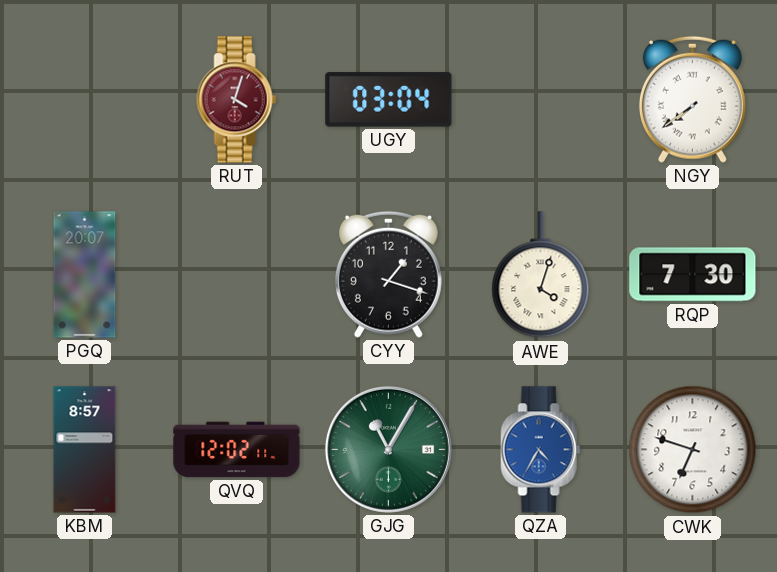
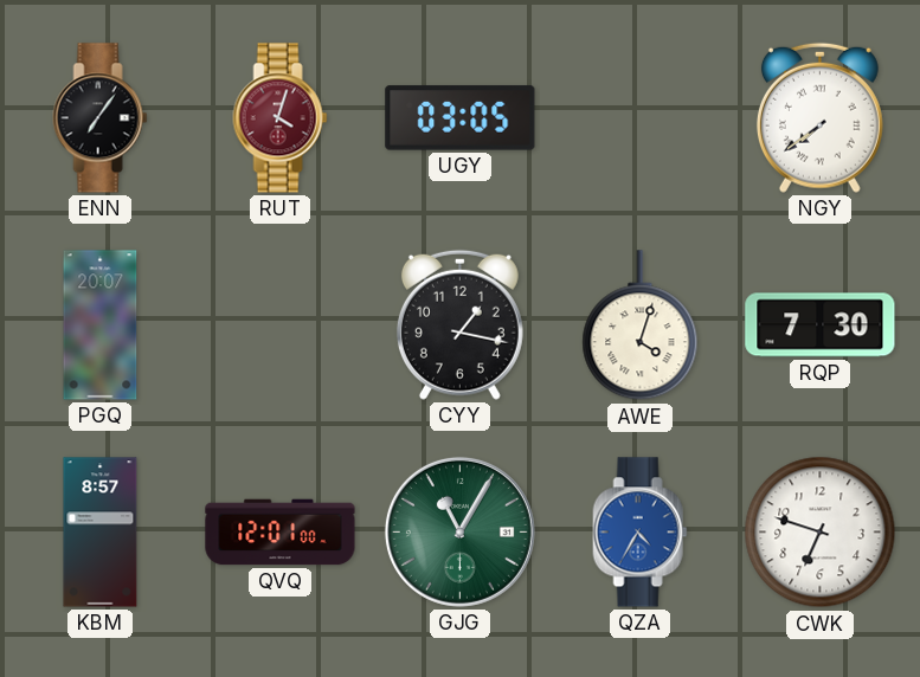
ENN: none -> 7:06 (101, 118)
UGY: 03:04 -> 03:05 (461, 118)
CYY: 1:18 -> 1:17 (459, 324)
QVQ: 12:02 -> 12:01 (281, 533)
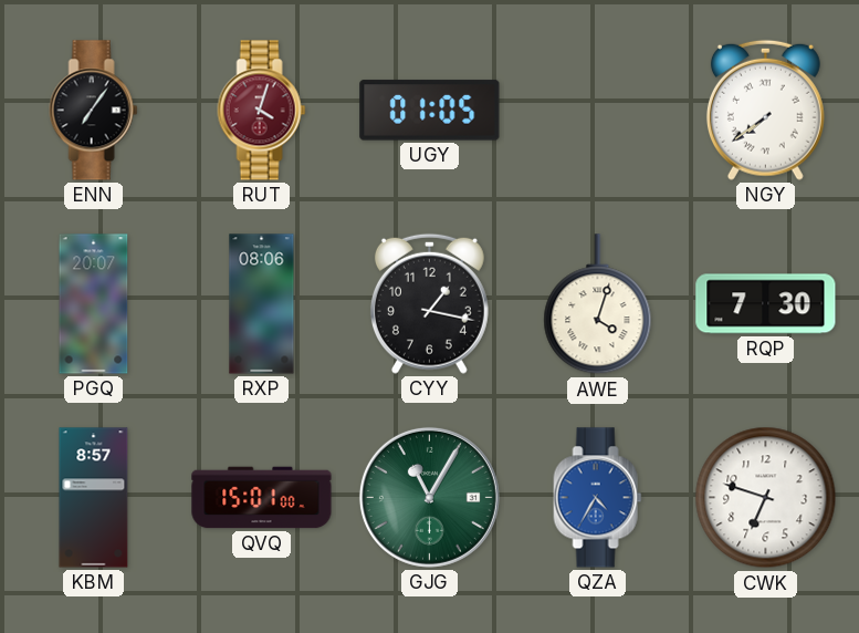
UGY: 03:05 -> 01:05 (430, 111)
RXP: none -> 08:06 (262, 304)
QVQ: 12:01 -> 15:01 (262, 498)
